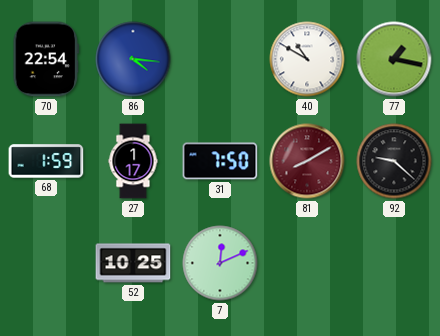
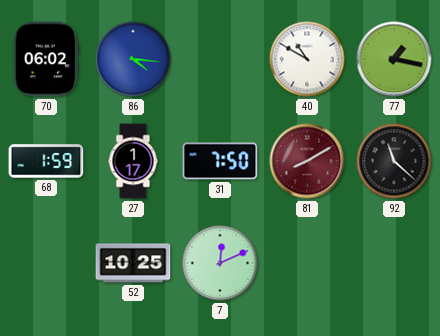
70: 22:54 -> 06:02 (45, 59)
92: 9:22 -> 11:22 (394, 161)
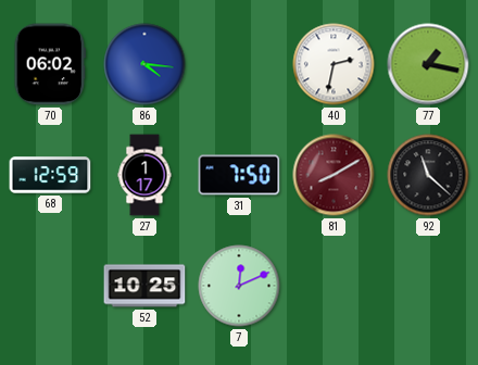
40: 10:50 -> 2:32 (334, 64)
68: 1:59 -> 12:59 (50, 175)
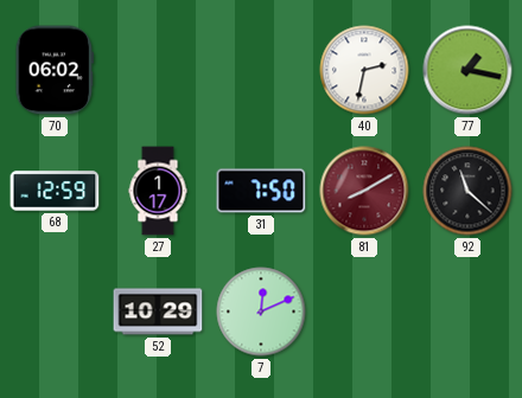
86: 4:16 -> none (144, 64)
52: 10:25 -> 10:29 (158, 312)
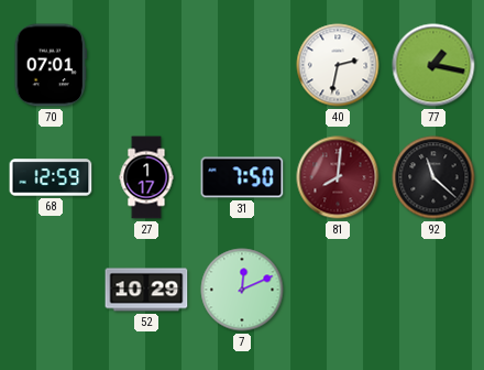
70: 06:02 -> 07:01 (50, 65)
81: 8:10 -> 8:01 (338, 177)
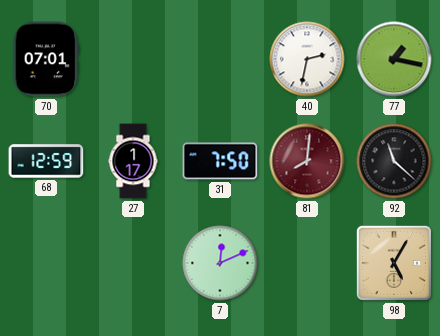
52: 10:29 -> none (146, 290)
98: none -> 5:05 (394, 263)
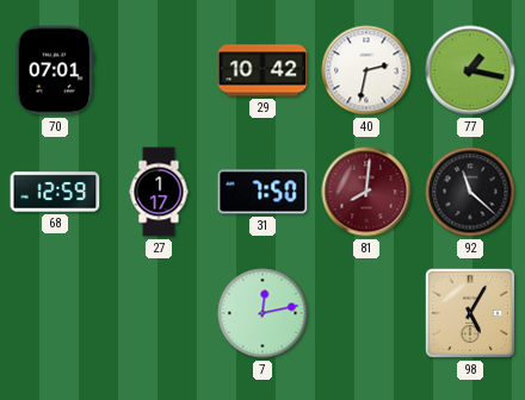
29: none -> 10:42 (262, 70)
7: 12:11 -> 12:13 (262, 313)
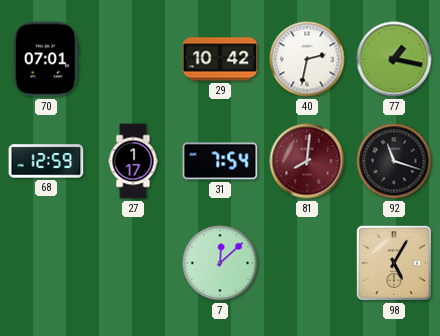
31: 7:50 -> 7:54 (220, 161)
92: 11:22 -> 11:18 (394, 161)
7: 12:13 -> 12:08 (220, 263)
